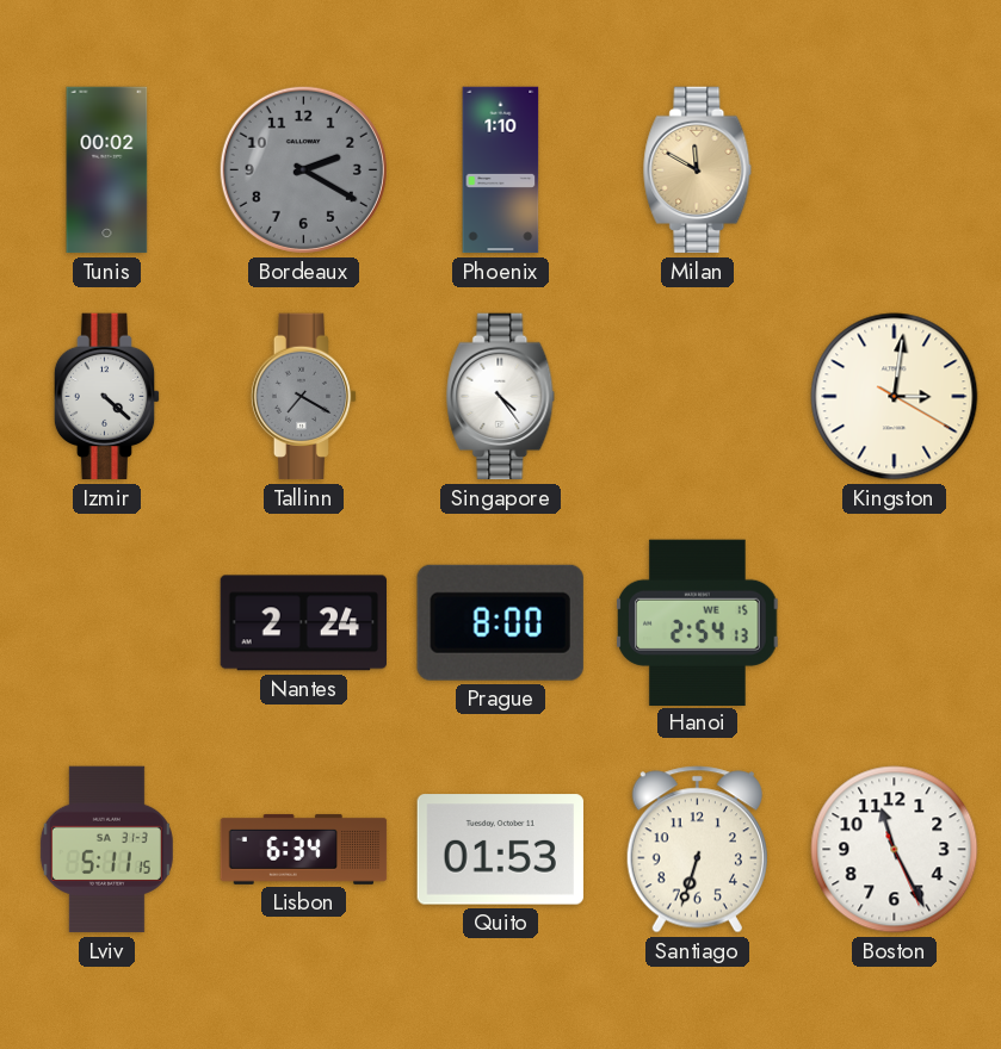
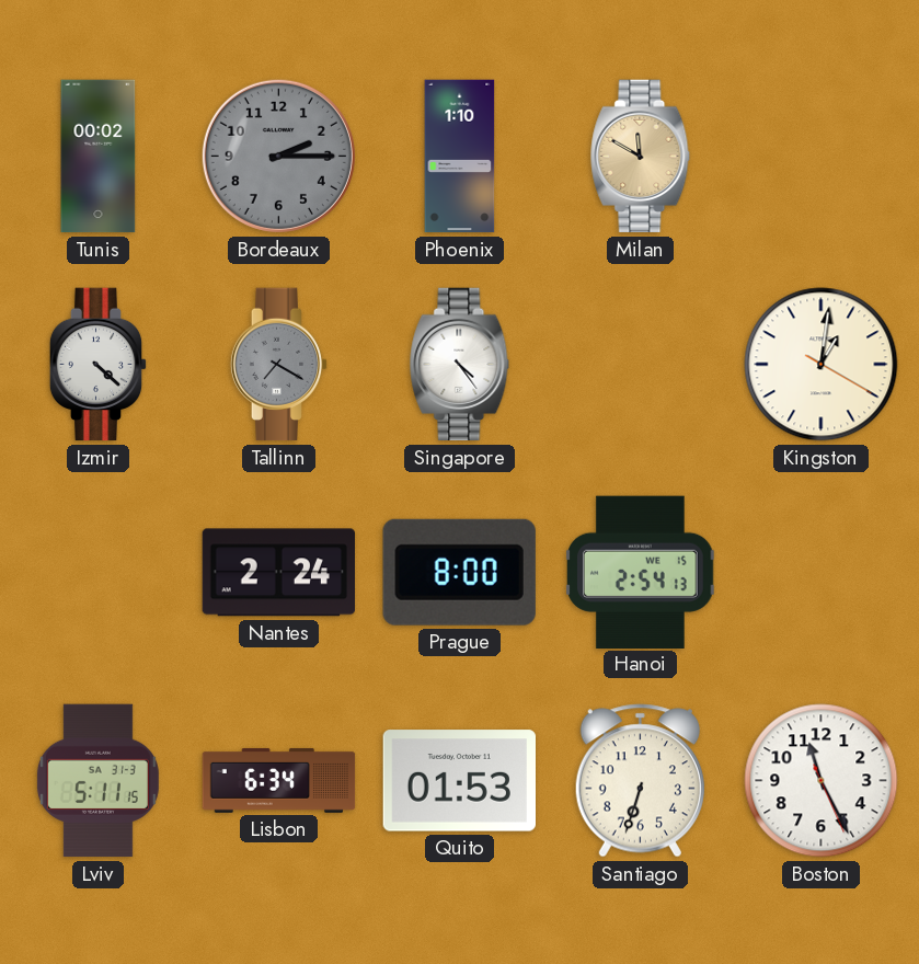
Bordeaux: 2:20 -> 2:15 (278, 156)
Kingston: 3:01 -> 1:01 (822, 365)
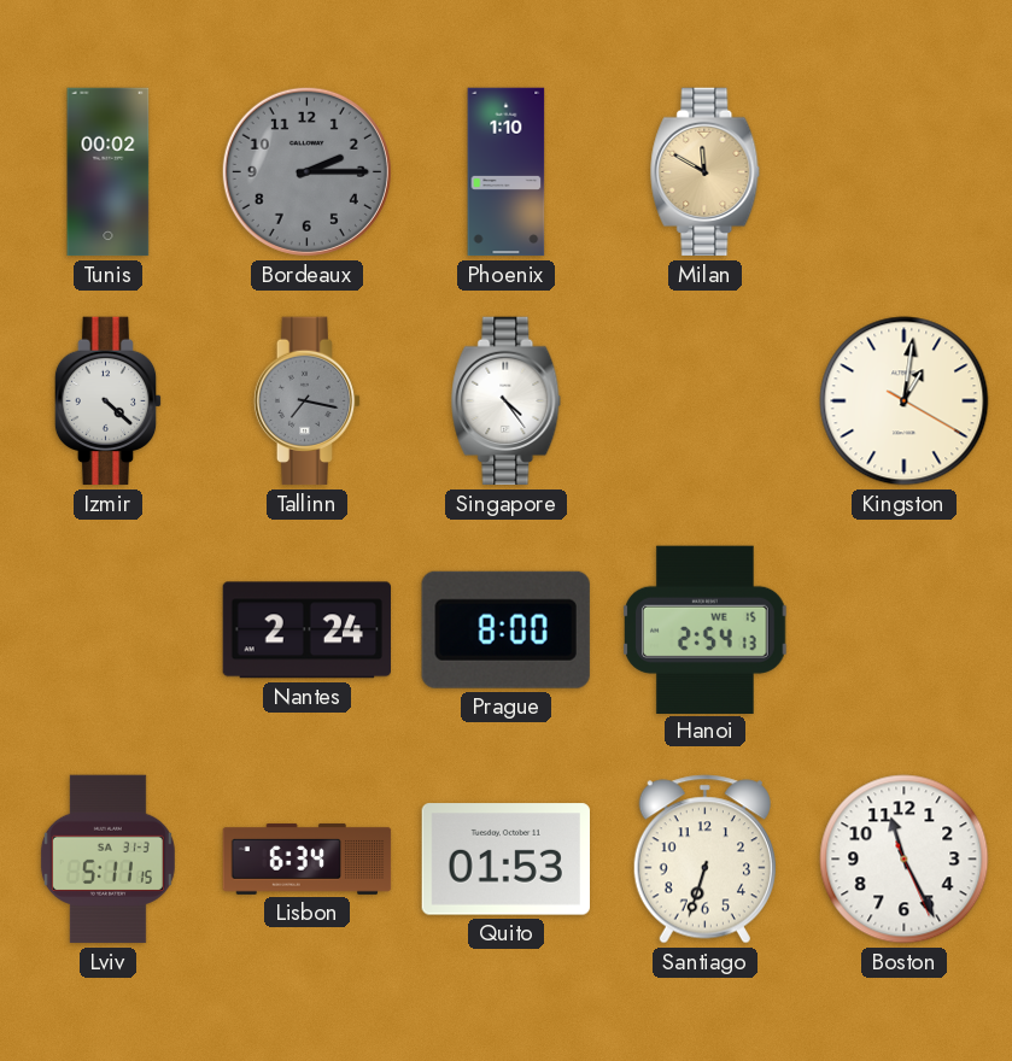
Tallinn: 7:20 -> 7:17 (308, 401)
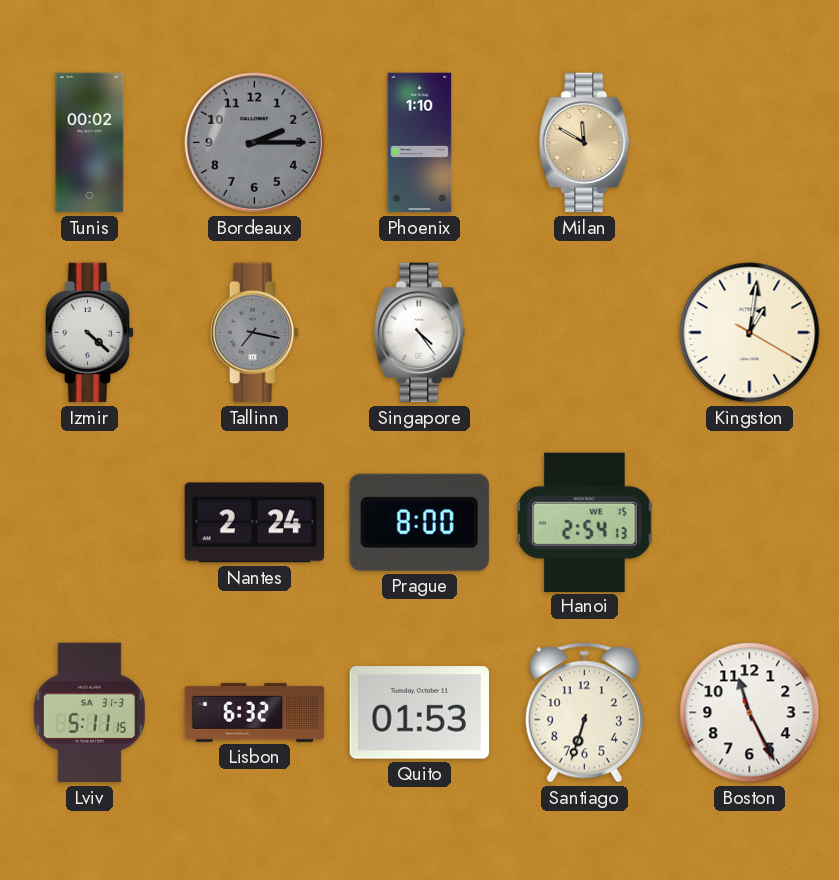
Lisbon: 6:34 -> 6:32 (255, 712)
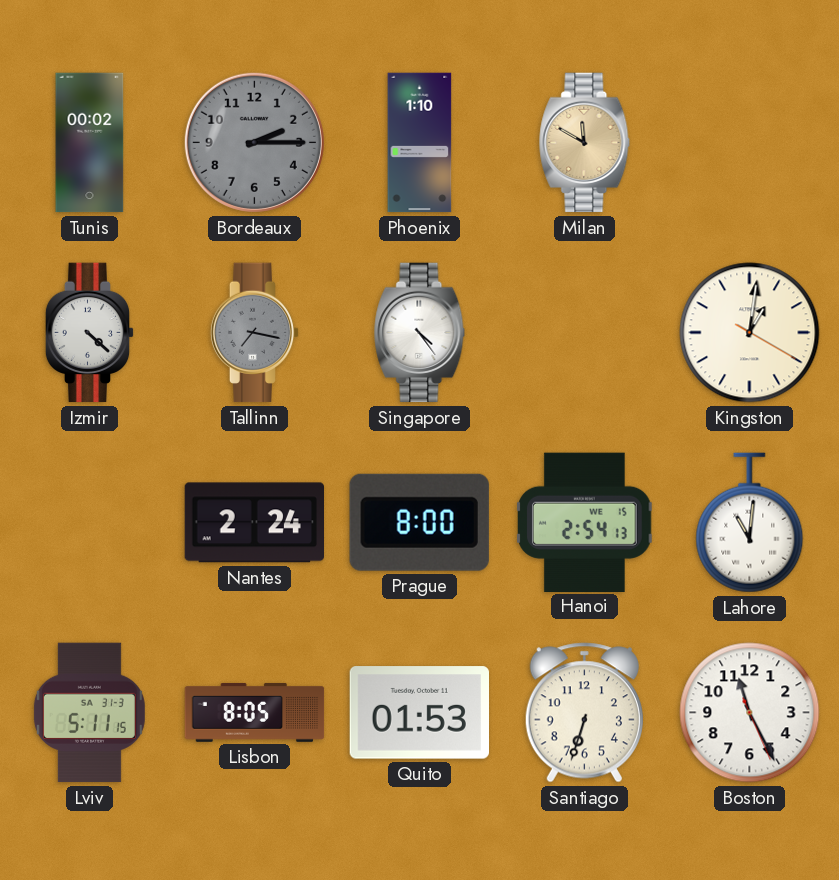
Lahore: none -> 11:01 (750, 523)
Lisbon: 6:32 -> 8:05 (255, 712)
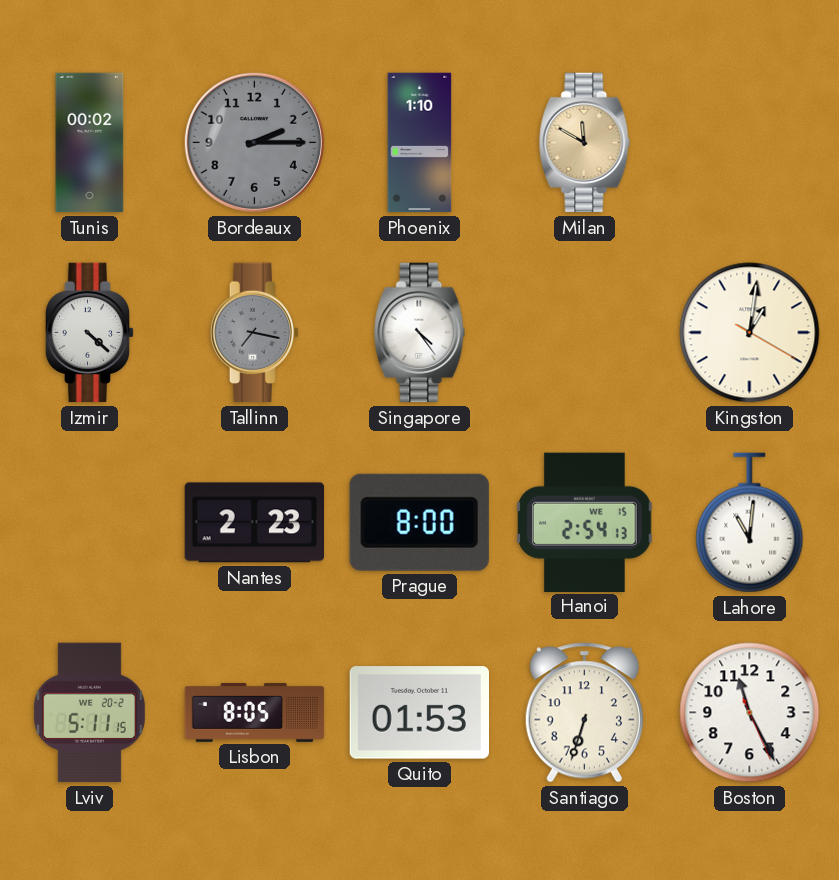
Nantes: 2:24 -> 2:23 (254, 523)
Lviv date: SA 31-3 -> WE 20-2 (89, 713)
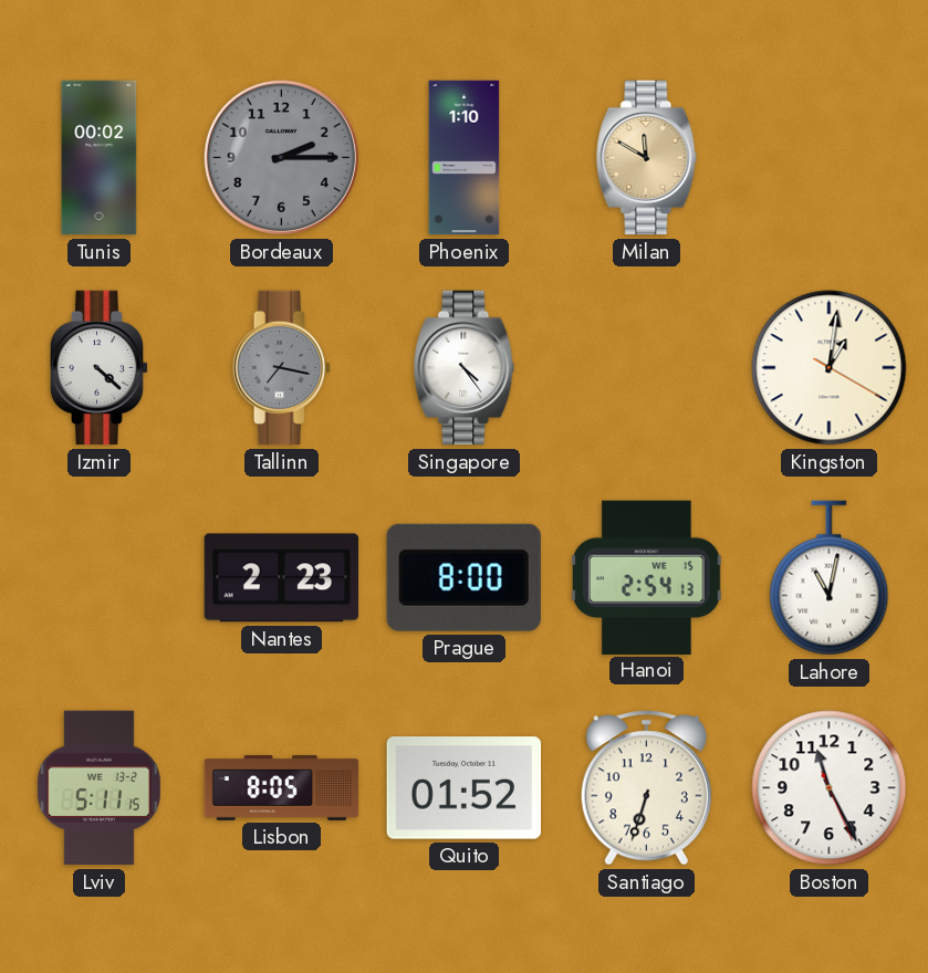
Lahore: 11:01 -> 11:02 (830, 578)
Lviv date: WE 20-2 -> WE 13-2 (98, 788)
Quito: 01:53 -> 01:52 (463, 788)
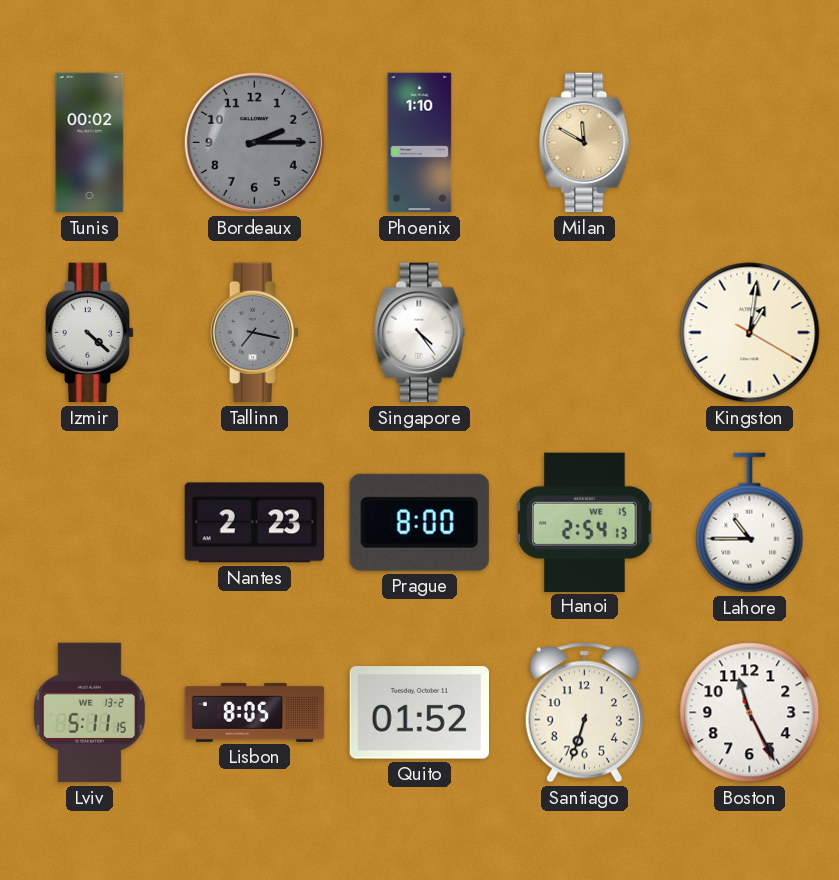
Lahore: 11:02 -> 10:45 (750, 523)
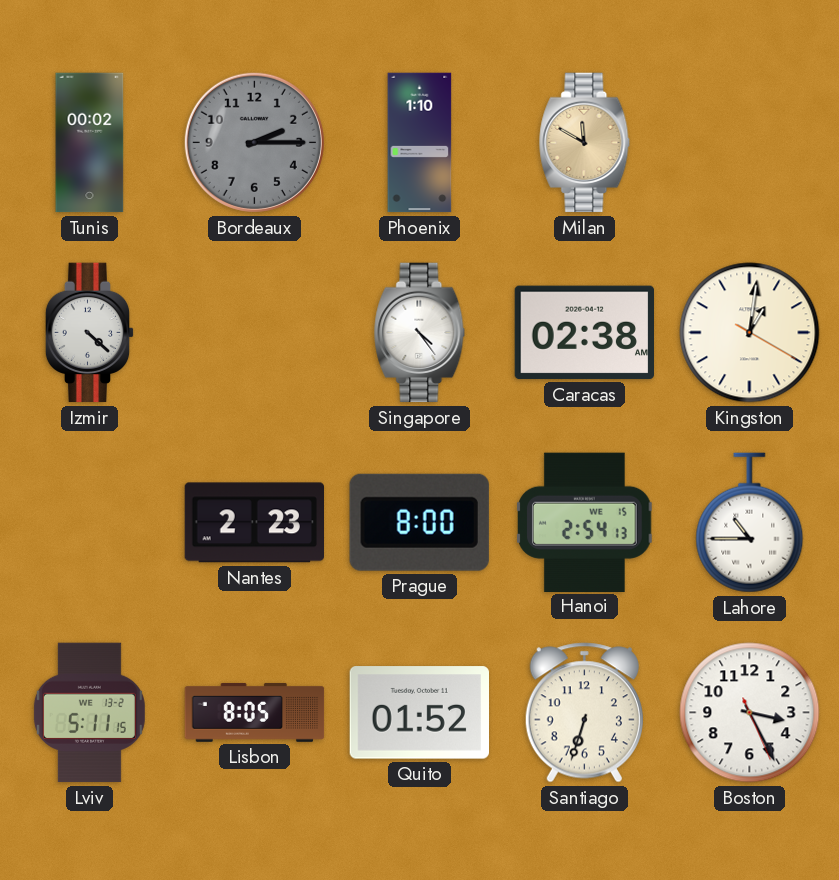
Tallinn: 7:17 -> none (255, 333)
Caracas: none -> 02:38 (584, 333)
Boston: 11:25 -> 3:25 (750, 713)
